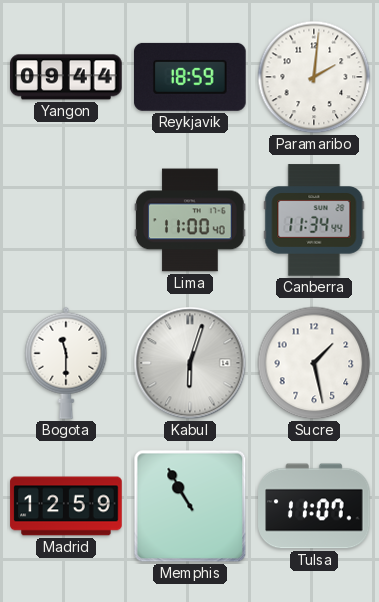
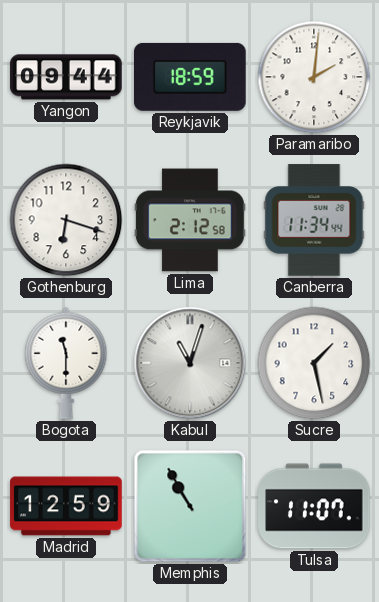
Gothenburg: none -> 6:18 (66, 220)
Lima: 11:00 -> 2:12 (190, 220)
Kabul: 6:03 -> 11:03 (190, 363)
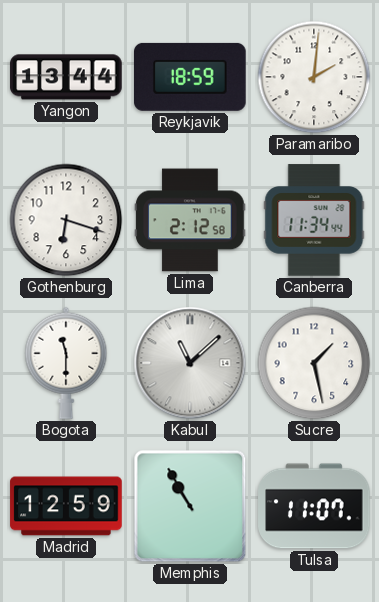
Yangon: 09:44 -> 13:44 (66, 77)
Kabul: 11:03 -> 11:08 (190, 363)
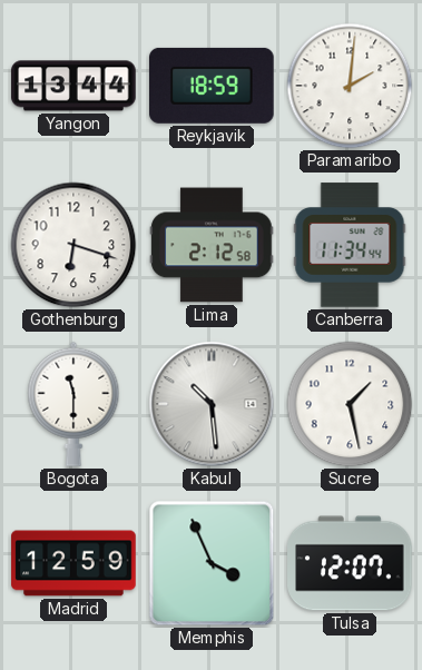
Kabul: 11:08 -> 10:29 (212, 404)
Memphis: 10:55 -> 3:56 (212, 563)
Tulsa: 11:07 -> 12:07 (350, 563)
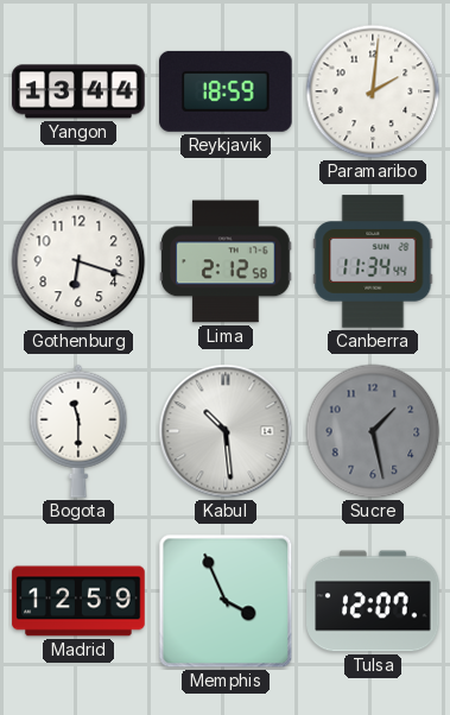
Sucre dial: white -> grey (373, 431)
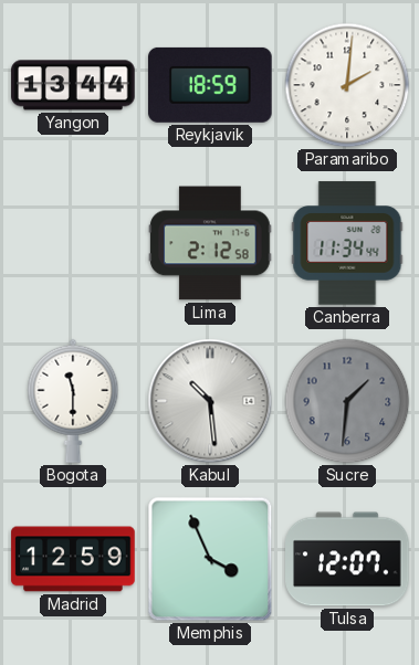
Gothenburg: 6:18 -> none (78, 261)
Sucre: 1:28 -> 1:31 (347, 401)
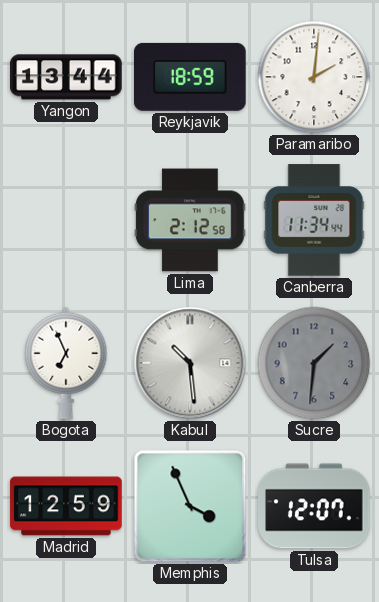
Bogota: 11:30 -> 6:56 (66, 363)
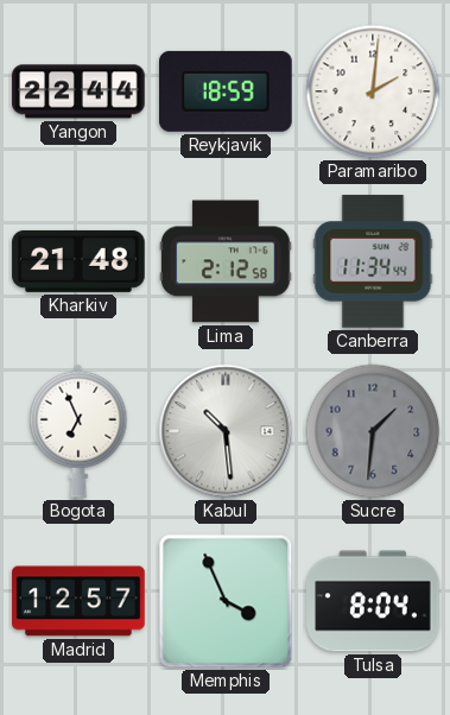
Yangon: 13:44 -> 22:44 (78, 91)
Kharkiv: none -> 21:48 (78, 261)
Madrid: 12:59 -> 12:57 (78, 601)
Tulsa: 12:07 -> 8:04 (373, 601)
